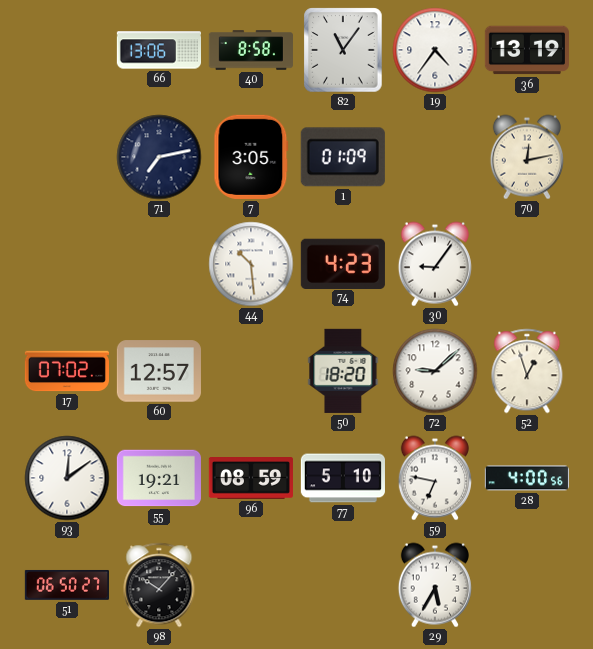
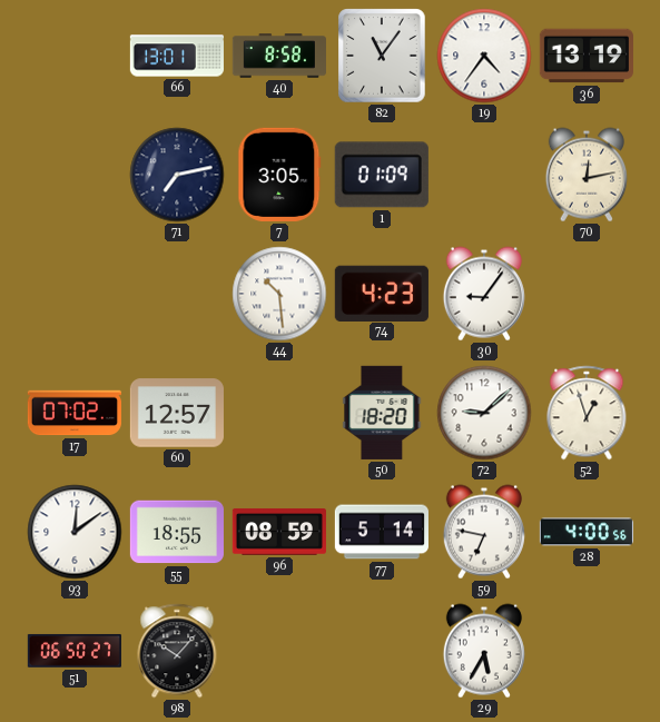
66: 13:06 -> 13:01 (176, 56)
55: 19:21 -> 18:55 (177, 532)
77: 5:10 -> 5:14 (382, 532)
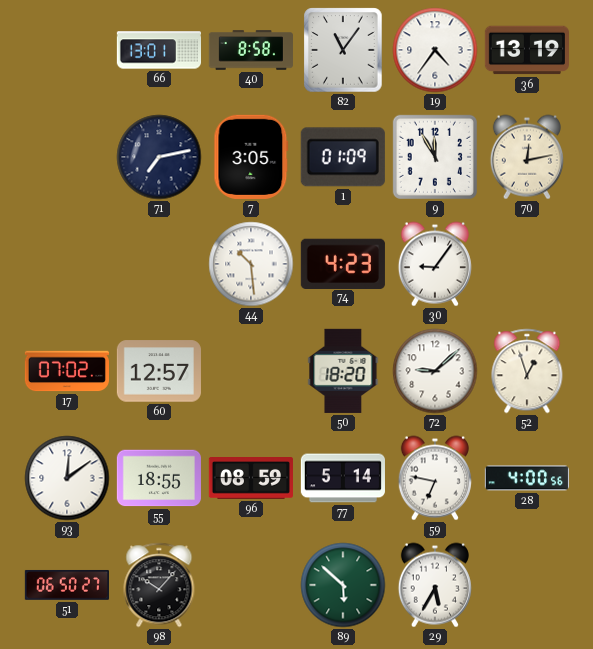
9: none -> 11:55 (435, 157)
89: none -> 5:52 (343, 585)
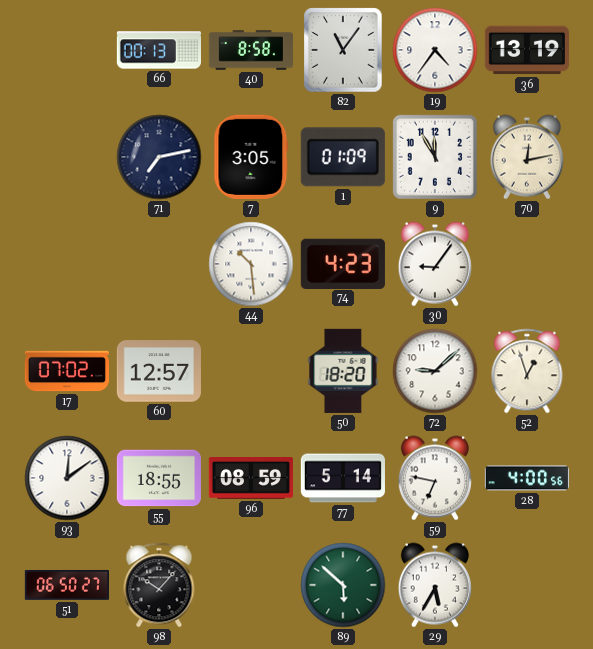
66: 13:01 -> 00:13 (158, 50)
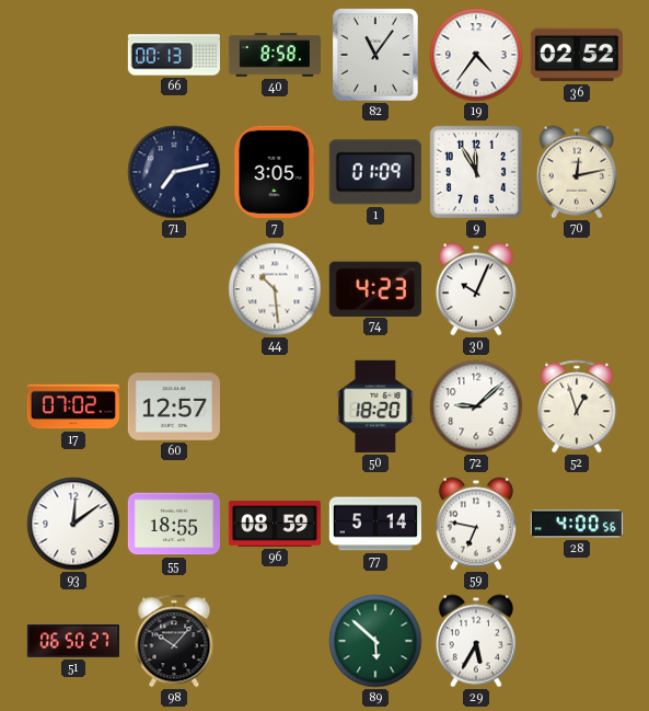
36: 13:19 -> 02:52 (577, 55)
30: 9:06 -> 10:04 (476, 289)
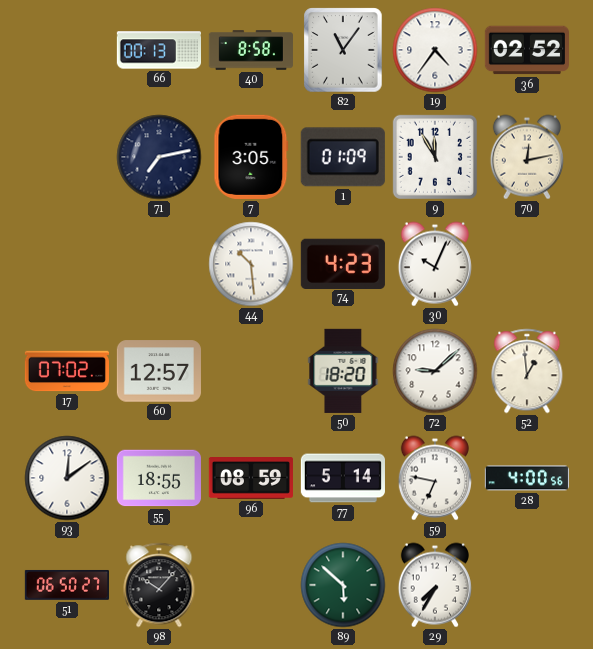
52: 12:57 -> 12:59 (527, 371)
29: 5:35 -> 7:35 (435, 585)
